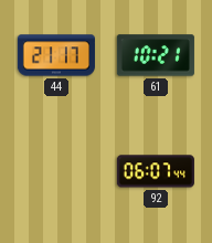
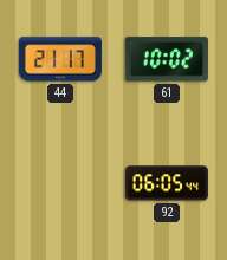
61: 10:21 -> 10:02 (167, 59)
92: 06:07 -> 06:05 (167, 183)
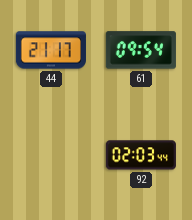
61: 10:02 -> 09:54 (141, 50)
92: 06:05 -> 02:03 (141, 155)
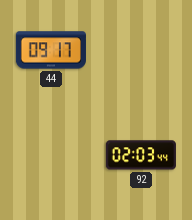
44: 21:17 -> 09:17 (51, 50)
61: 09:54 -> none (141, 50)
